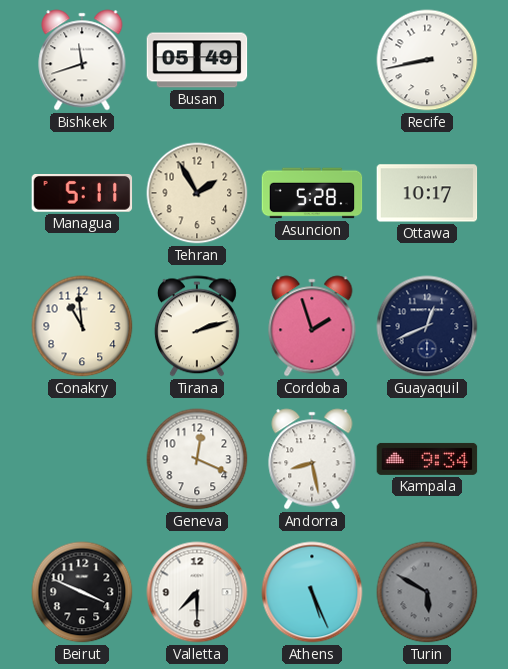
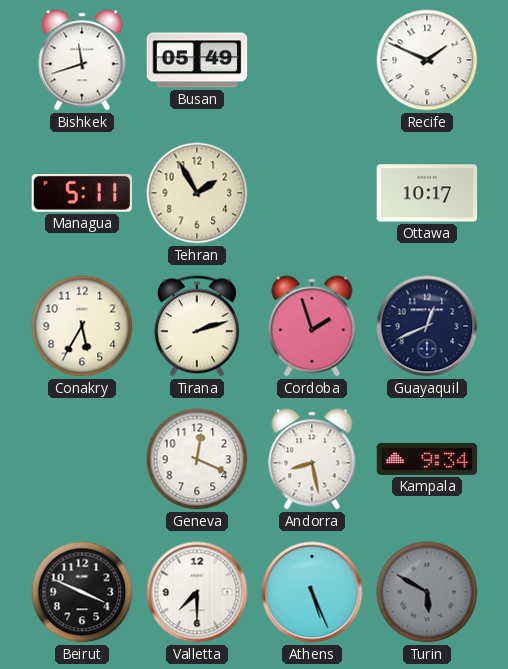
Recife: 8:43 -> 1:49 (427, 60)
Asuncion: 5:28 -> none (312, 193)
Conakry: 10:59 -> 5:35 (82, 326)
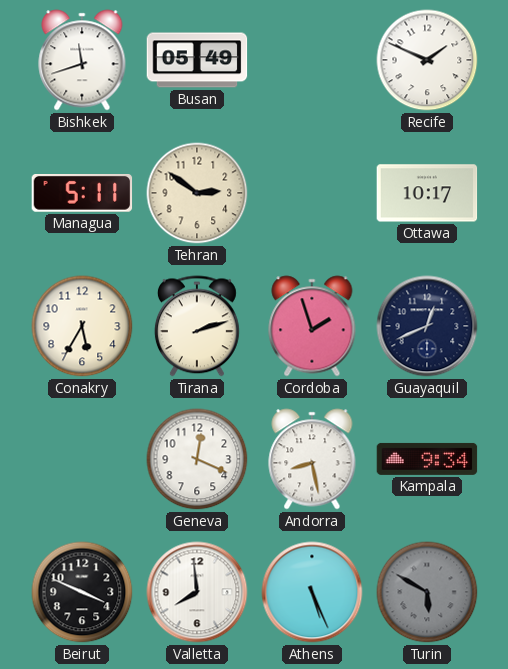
Tehran: 1:55 -> 2:51 (197, 193)
Valletta: 7:30 -> 7:59 (197, 592)
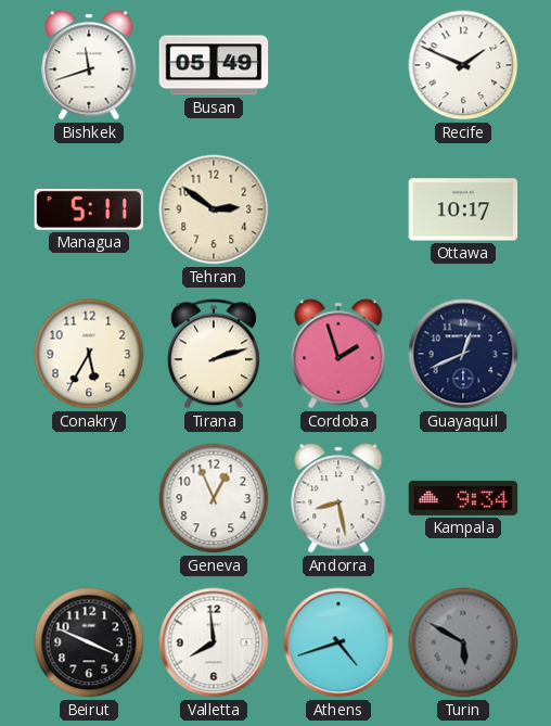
Geneva: 12:19 -> 12:56 (214, 498)
Athens: 5:26 -> 4:42 (338, 642)
